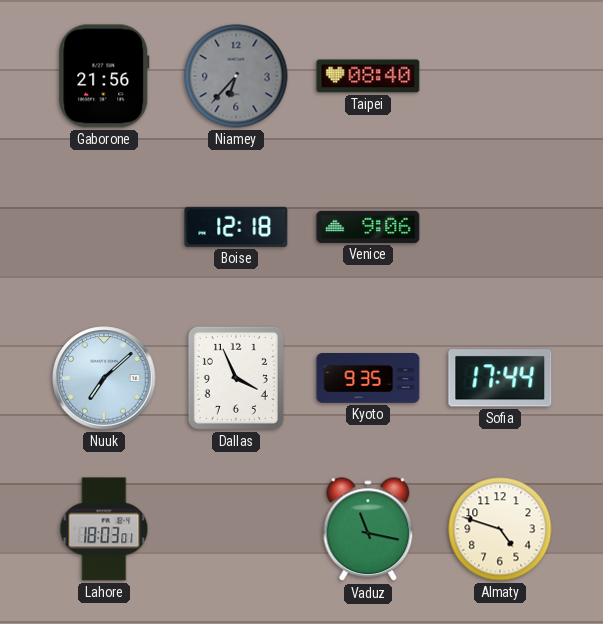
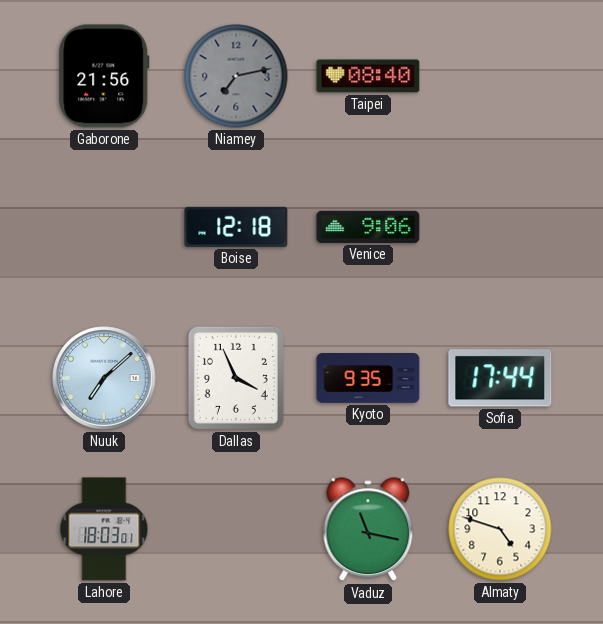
Niamey: 6:37 -> 7:13 (236, 76)
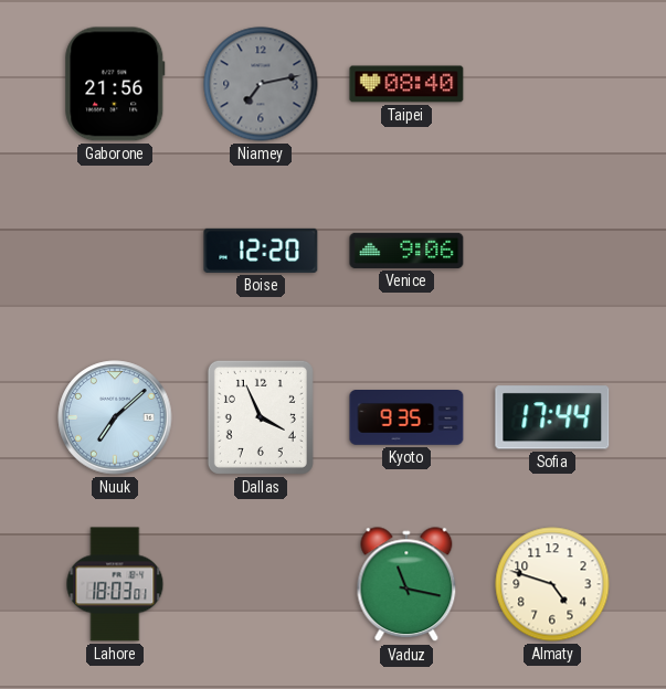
Boise: 12:18 -> 12:20 (261, 251)
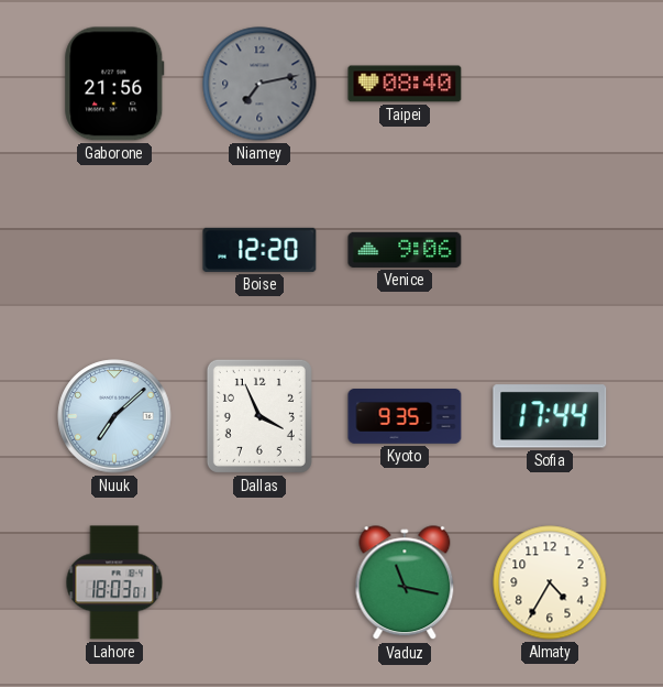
Almaty: 4:48 -> 4:35 (550, 582)
